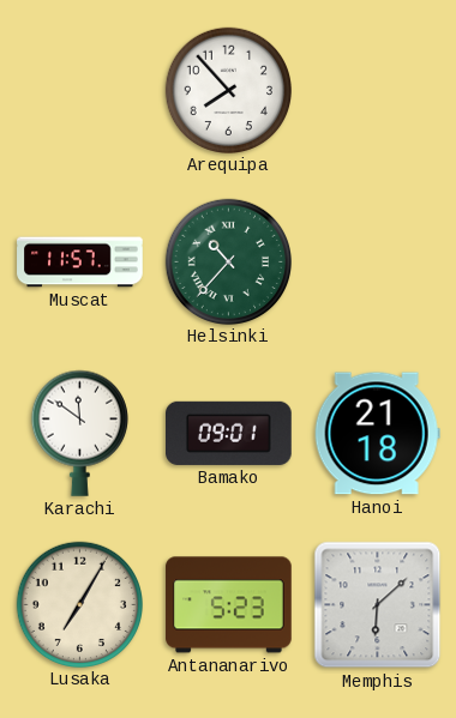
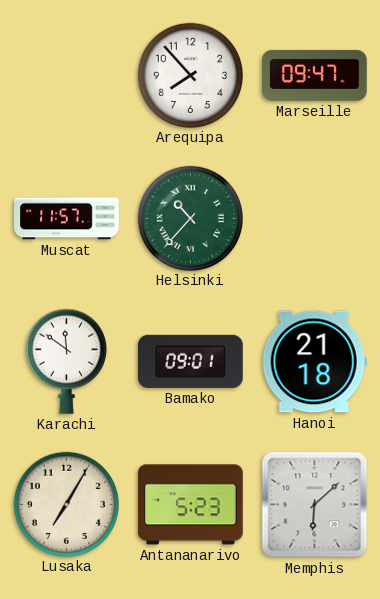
Marseille: none -> 09:47 (315, 75)
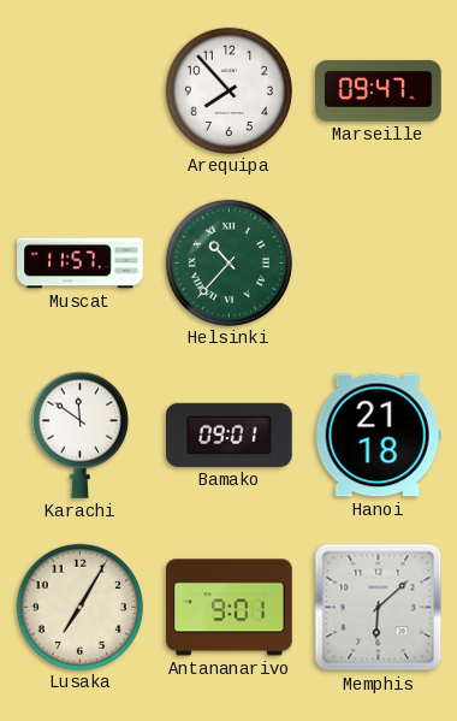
Antananarivo: 5:23 -> 9:01 (230, 608)
